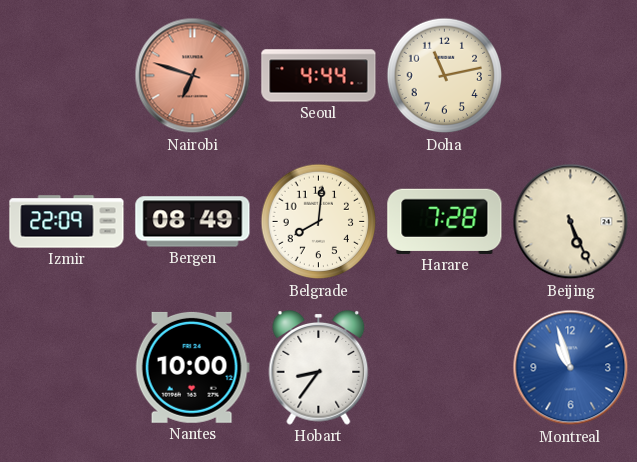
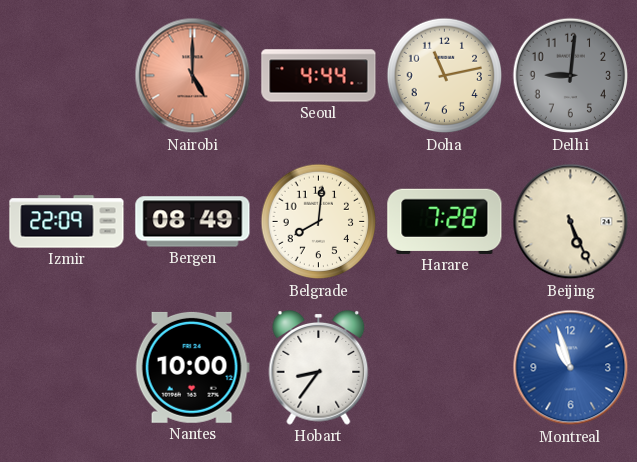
Nairobi: 6:48 -> 5:00 (193, 76)
Delhi: none -> 9:01 (571, 76)
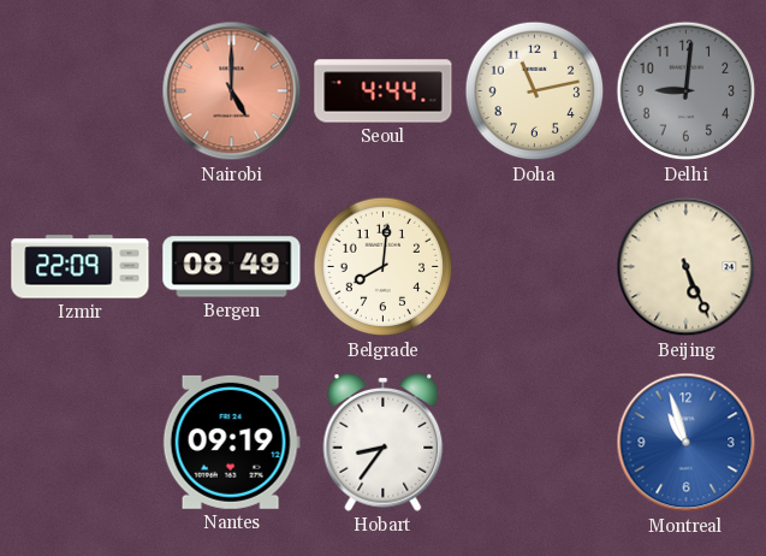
Harare: 7:28 -> none (445, 221)
Nantes: 10:00 -> 09:19 (231, 442)
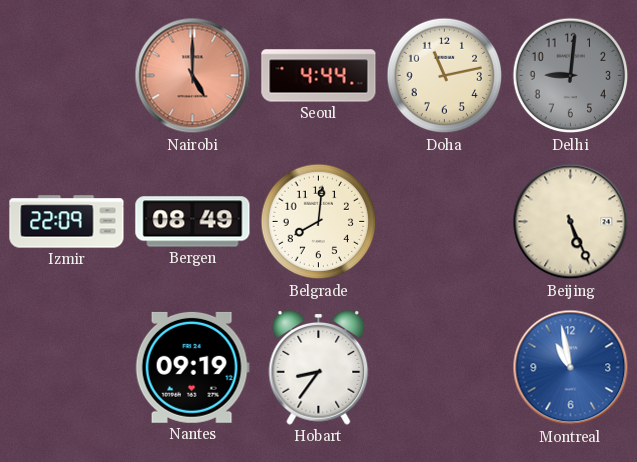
Montreal: 10:57 -> 10:58 (571, 368)
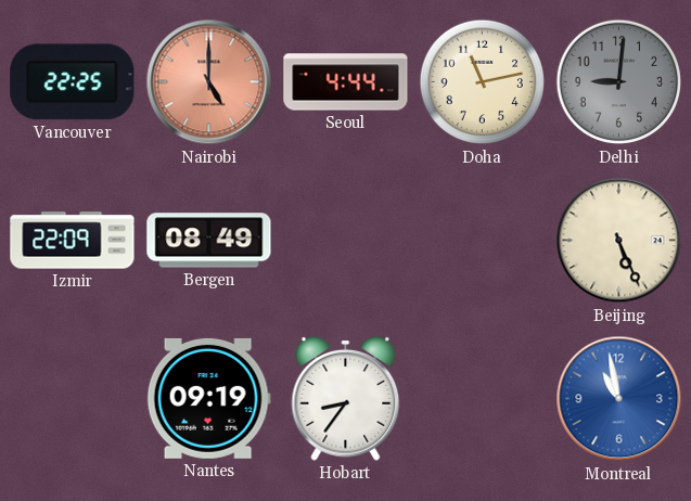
Vancouver: none -> 22:25 (73, 82)
Belgrade: 8:01 -> none (319, 222)
